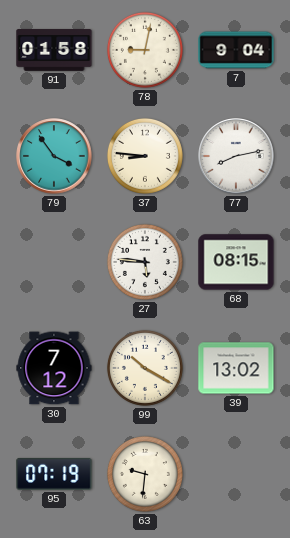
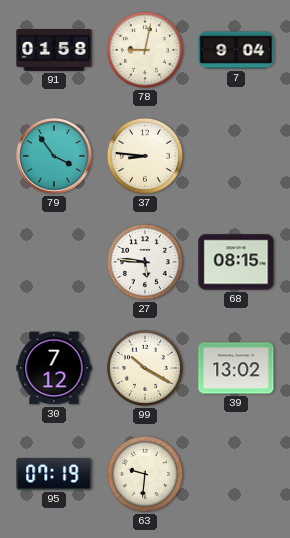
77: 8:13 -> none (236, 156)
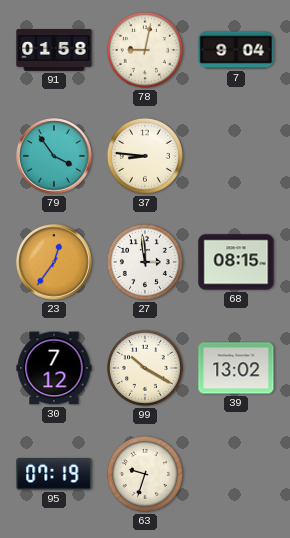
23: none -> 12:36 (54, 262)
27: 5:46 -> 2:59 (145, 262)
63: 9:31 -> 9:33 (145, 474)
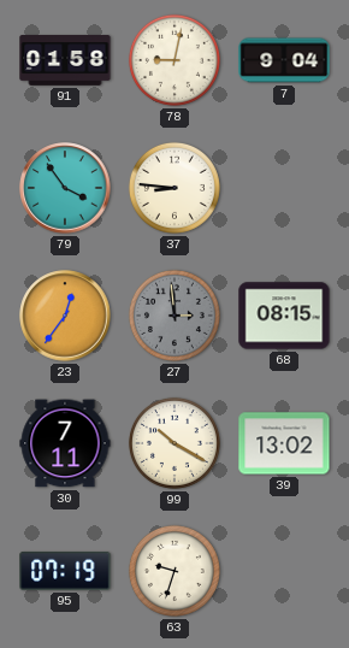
27 dial: white -> grey (174, 316)
30: 7:12 -> 7:11 (65, 443)
